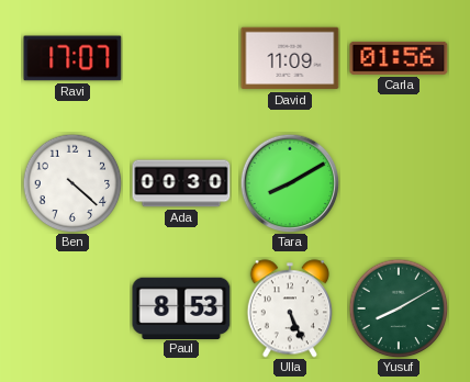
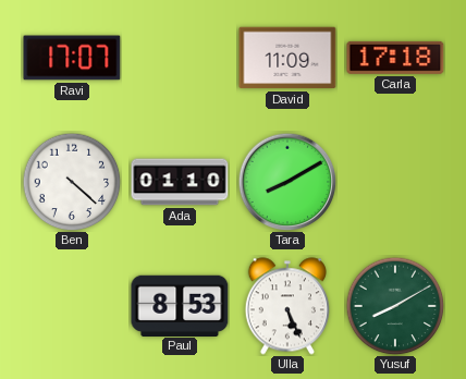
Carla: 01:56 -> 17:18 (395, 58)
Ada: 00:30 -> 01:10 (180, 182)
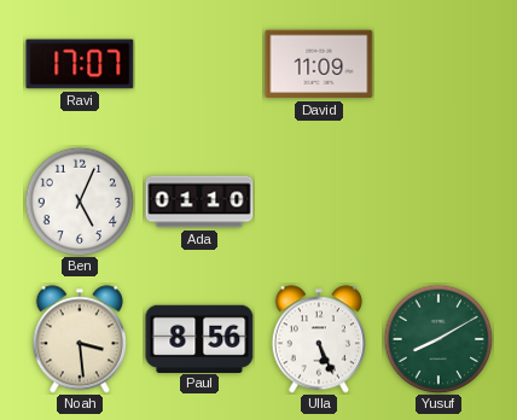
Carla: 17:18 -> none (395, 58)
Ben: 4:22 -> 5:04 (80, 202)
Tara: 8:10 -> none (287, 182)
Noah: none -> 3:29 (80, 339)
Paul: 8:53 -> 8:56 (199, 338)
